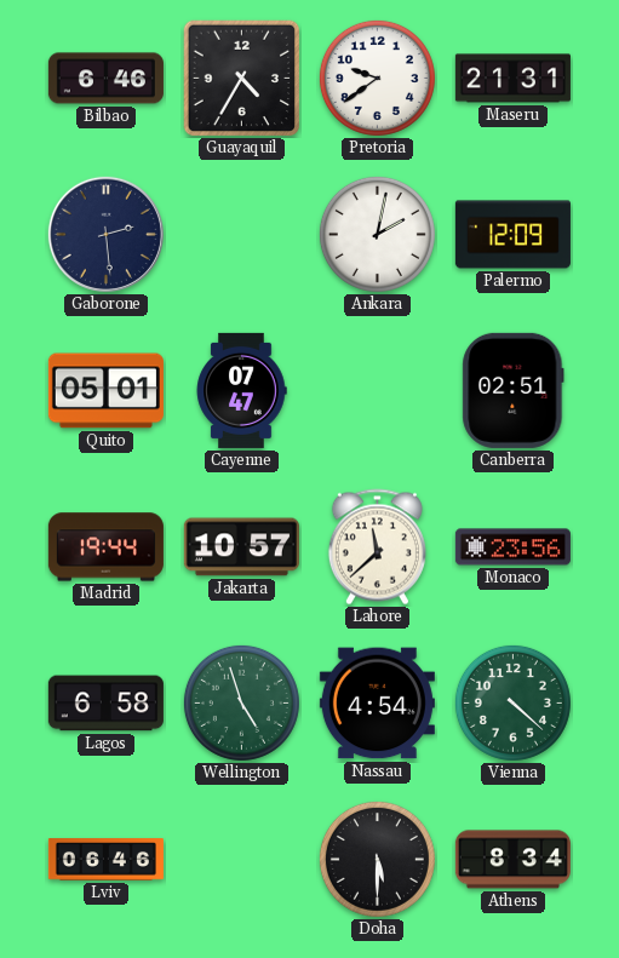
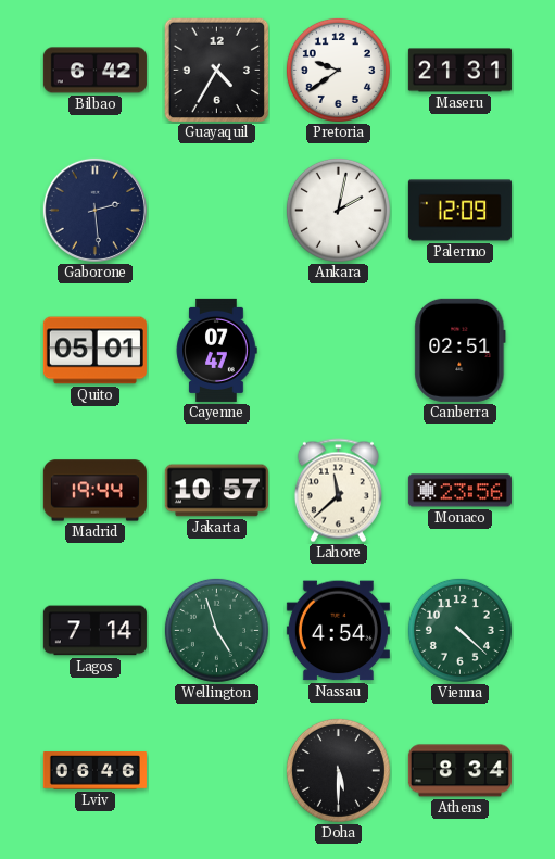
Bilbao: 6:46 -> 6:42 (94, 71)
Lagos: 6:58 -> 7:14 (94, 631)
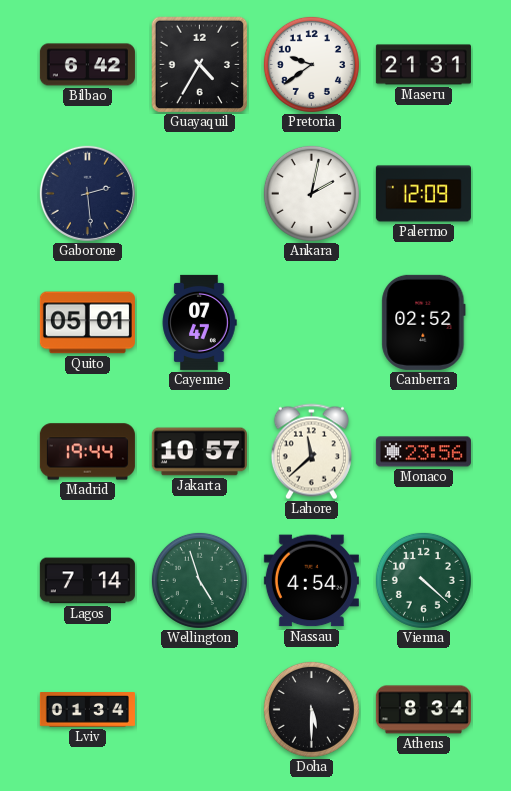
Canberra: 02:51 -> 02:52 (424, 322)
Lviv: 06:46 -> 01:34 (87, 710)
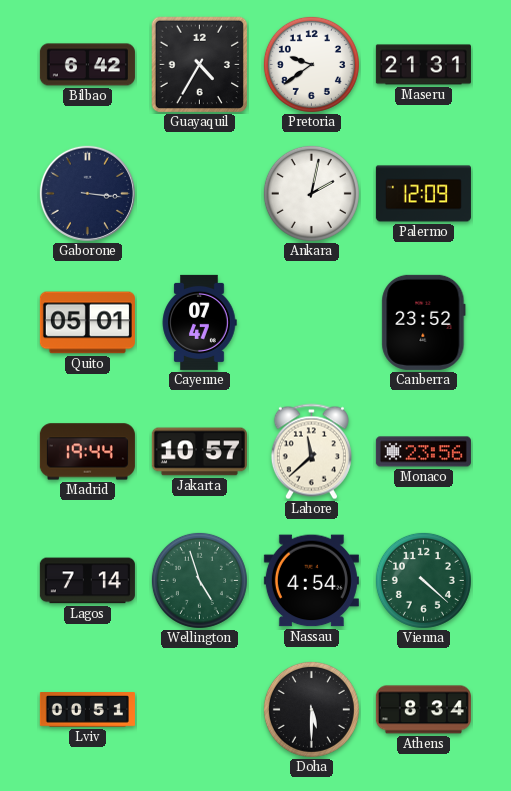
Gaborone: 2:29 -> 3:16 (87, 193)
Canberra: 02:52 -> 23:52 (424, 322)
Lviv: 01:34 -> 00:51 (87, 710)
